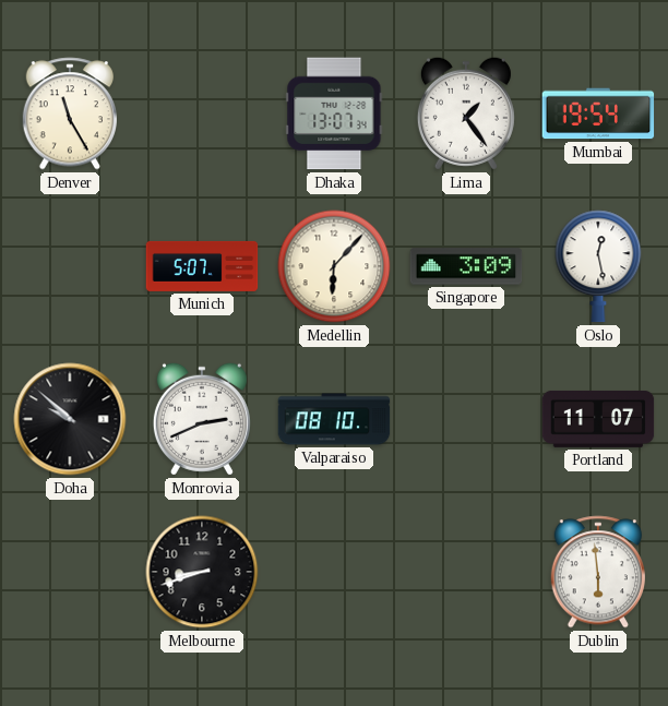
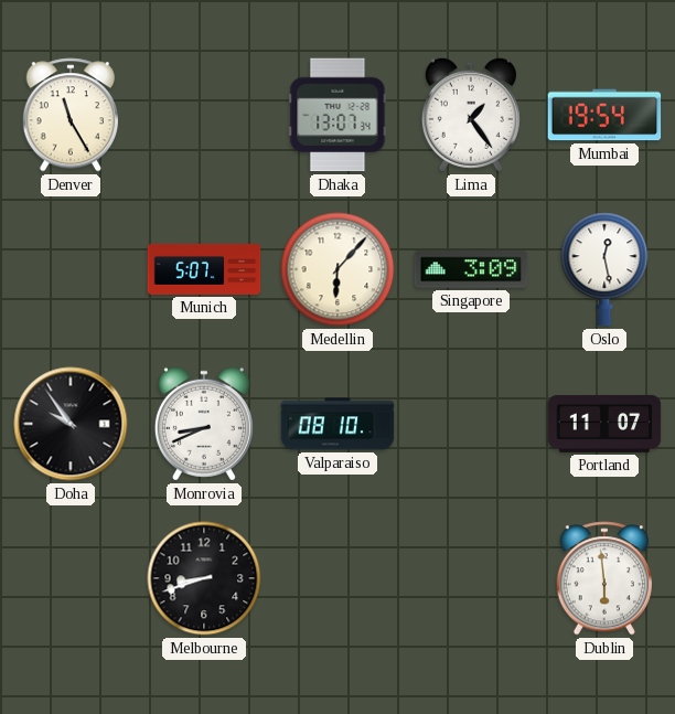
Doha: 9:52 -> 9:54 (71, 424)
Monrovia: 2:41 -> 8:41 (204, 424)
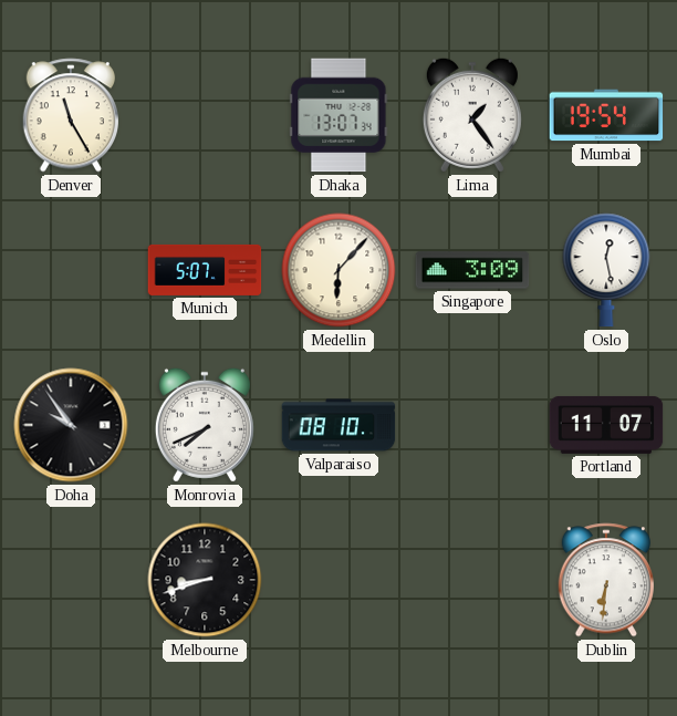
Monrovia: 8:41 -> 7:41 (205, 425)
Dublin: 5:59 -> 6:31 (605, 580)
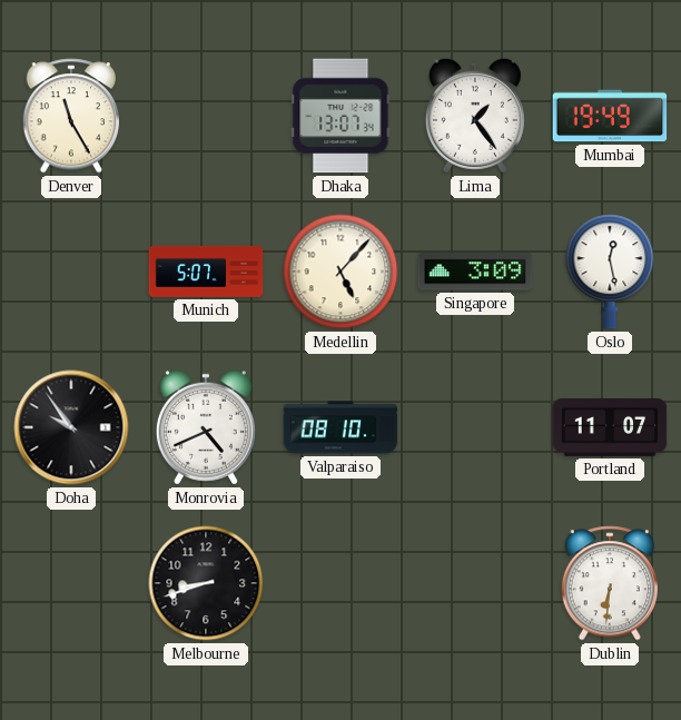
Mumbai: 19:54 -> 19:49 (610, 116)
Medellin: 6:07 -> 5:07 (340, 272)
Monrovia: 7:41 -> 4:41 (206, 427)
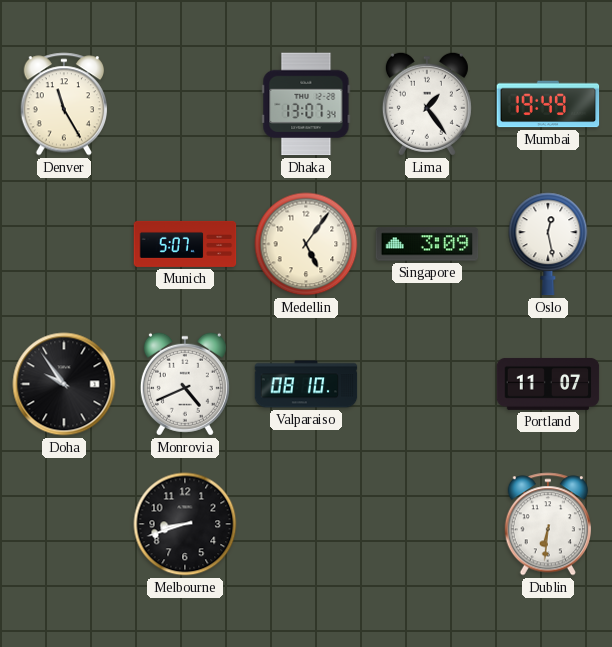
Medellin: 5:07 -> 5:06 (306, 244)
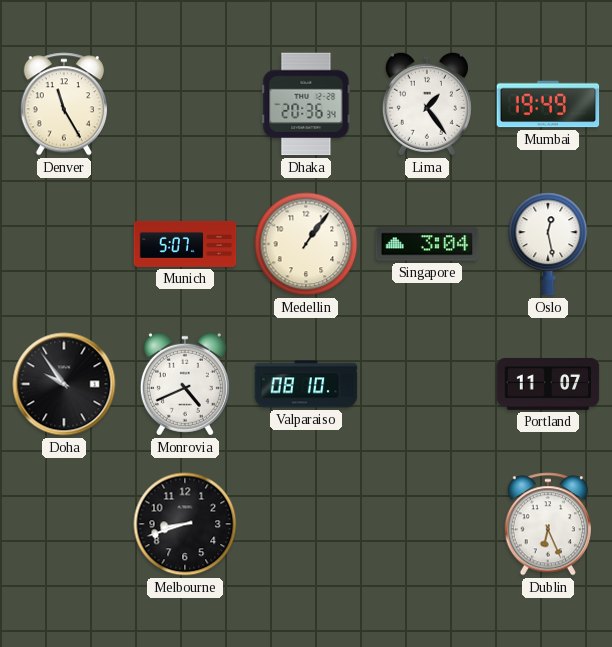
Dhaka: 13:07 -> 20:36 (306, 104)
Medellin: 5:06 -> 1:06 (306, 244)
Singapore: 3:09 -> 3:04 (427, 244)
Dublin: 6:31 -> 6:26 (547, 524)
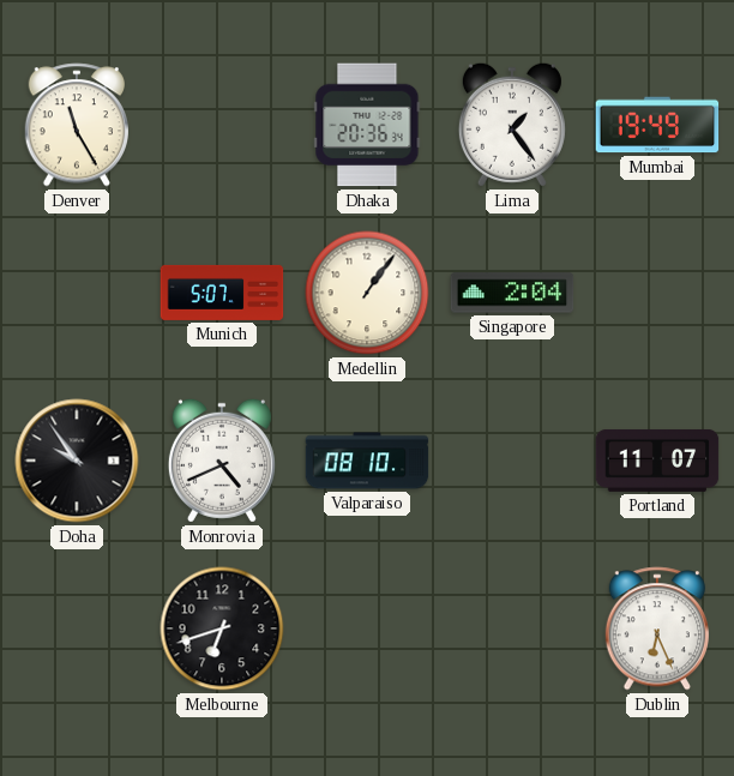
Singapore: 3:04 -> 2:04 (512, 293)
Oslo: 12:28 -> none (548, 244)
Melbourne: 8:42 -> 6:42 (222, 628)
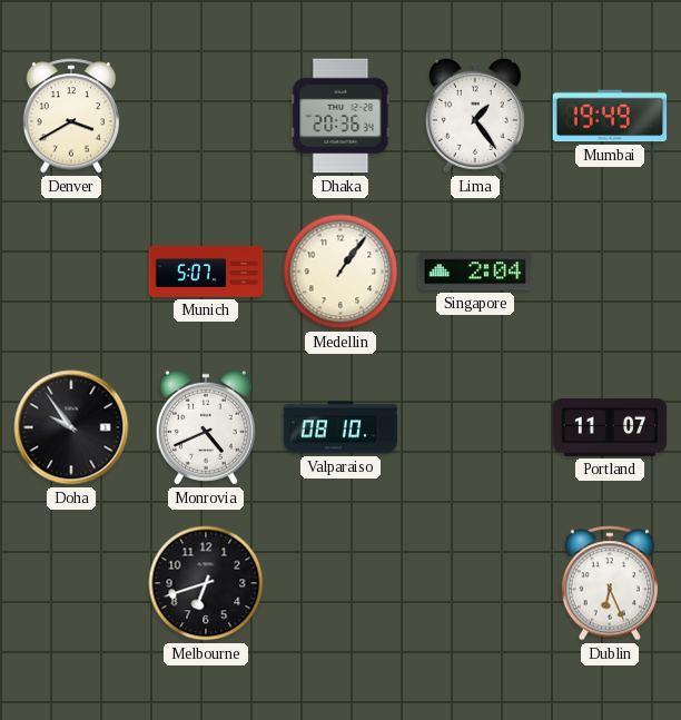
Denver: 11:25 -> 3:40 (70, 116)
